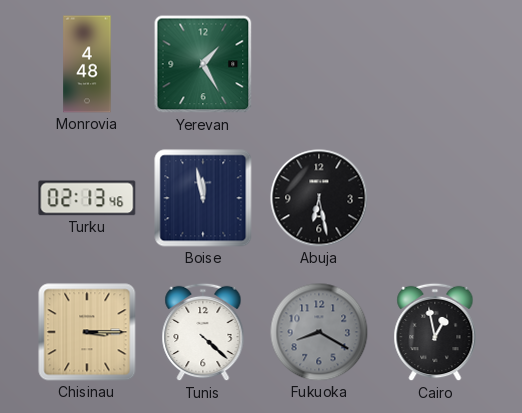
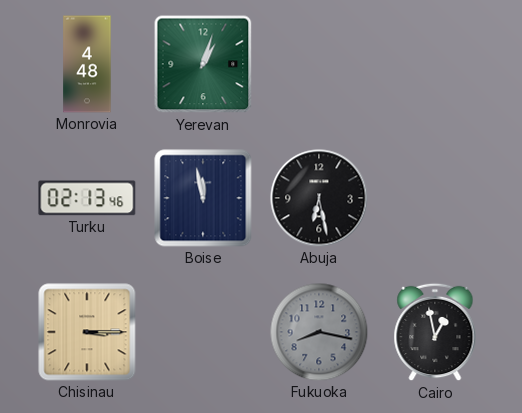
Yerevan: 1:25 -> 1:03 (203, 64)
Tunis: 4:22 -> none (203, 332)
Fukuoka: 8:20 -> 8:17 (319, 332)
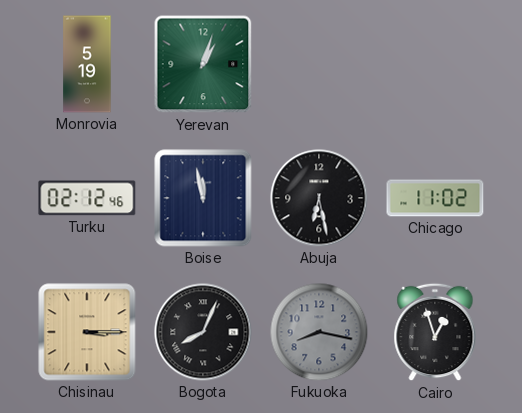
Monrovia: 4:48 -> 5:19 (87, 64)
Turku: 02:13 -> 02:12 (87, 198)
Chicago: none -> 11:02 (435, 198)
Bogota: none -> 8:04 (203, 332)
Cairo: 12:58 -> 12:57 (435, 332)
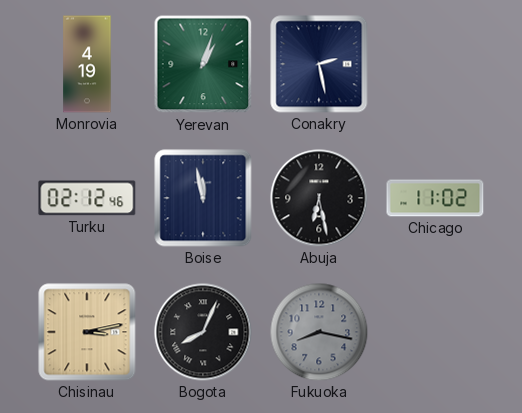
Monrovia: 5:19 -> 4:19 (87, 64)
Conakry: none -> 2:28 (319, 64)
Chisinau: 3:15 -> 3:13 (87, 332)
Cairo: 12:57 -> none (435, 332)
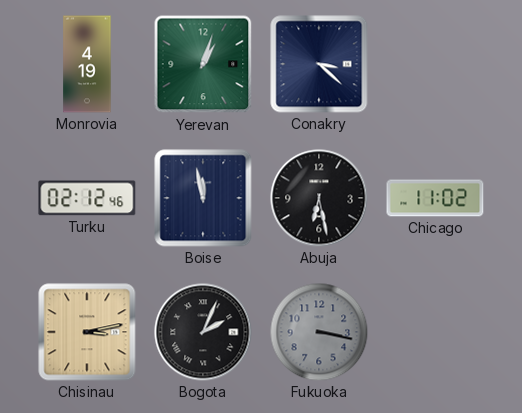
Conakry: 2:28 -> 3:22 (319, 64)
Bogota: 8:04 -> 2:04 (203, 332)
Fukuoka: 8:17 -> 3:17 (319, 332)
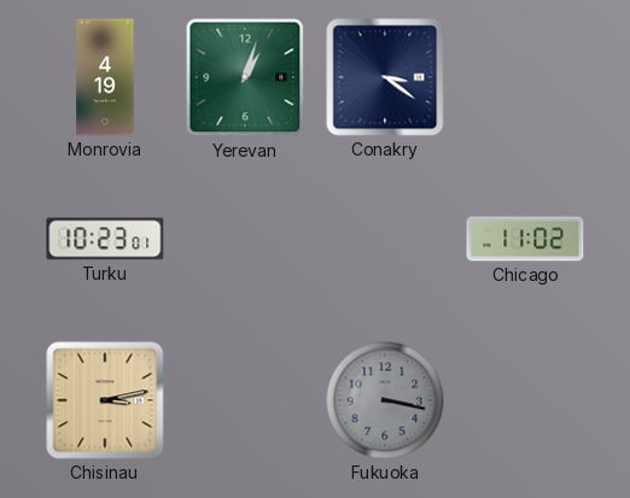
Conakry: 3:22 -> 3:21 (385, 77)
Turku: 02:12 -> 10:23 (105, 239)
Boise: 11:58 -> none (203, 198)
Abuja: 6:28 -> none (319, 198)
Bogota: 2:04 -> none (203, 332)
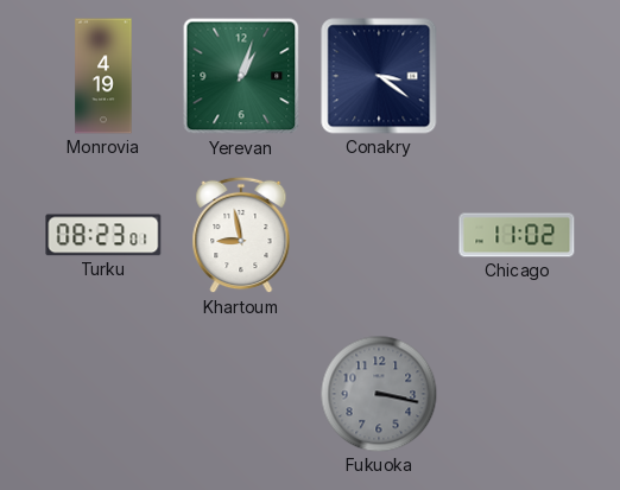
Turku: 10:23 -> 08:23 (103, 235)
Khartoum: none -> 8:58 (241, 235)
Chisinau: 3:13 -> none (105, 400)
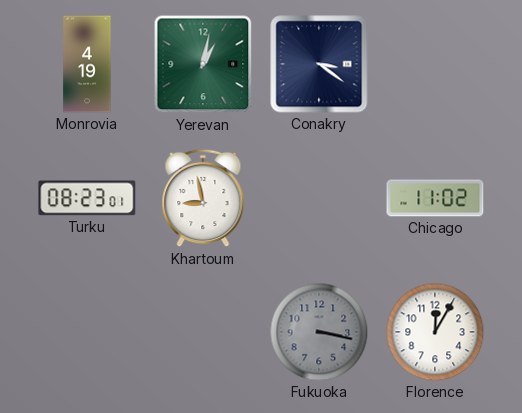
Yerevan: 1:03 -> 1:02 (203, 64)
Florence: none -> 12:05 (435, 332)
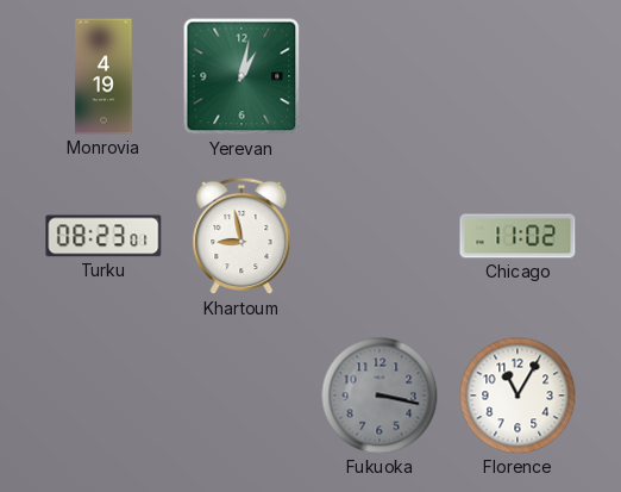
Conakry: 3:21 -> none (319, 64)
Florence: 12:05 -> 11:05 (517, 396)
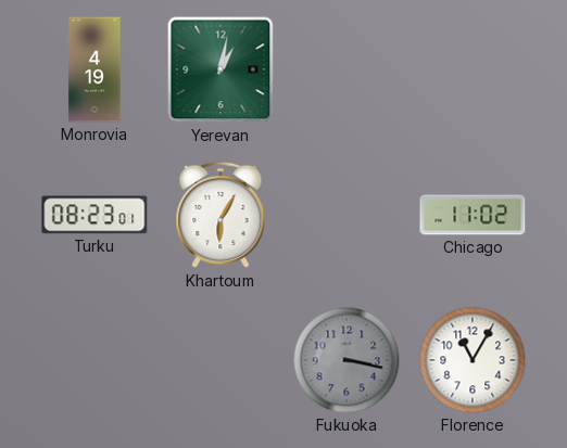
Khartoum: 8:58 -> 6:05 (220, 215)
